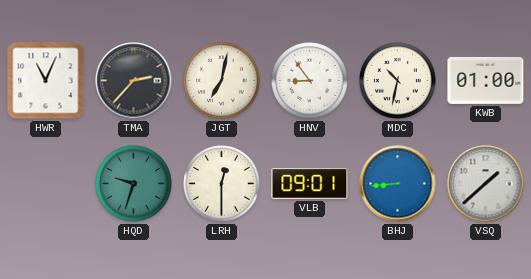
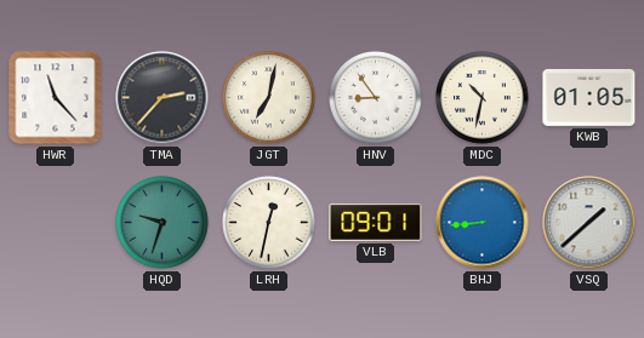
HWR: 11:04 -> 11:23 (56, 98)
KWB: 01:00 -> 01:05 (589, 97)
LRH: 12:30 -> 12:32 (269, 223)
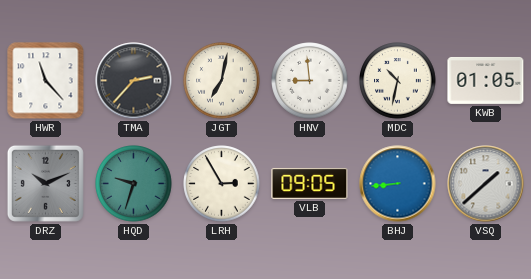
HNV: 8:54 -> 8:59 (310, 81)
DRZ: none -> 10:11 (45, 183)
LRH: 12:32 -> 2:55 (222, 184)
VLB: 09:01 -> 09:05 (310, 183)
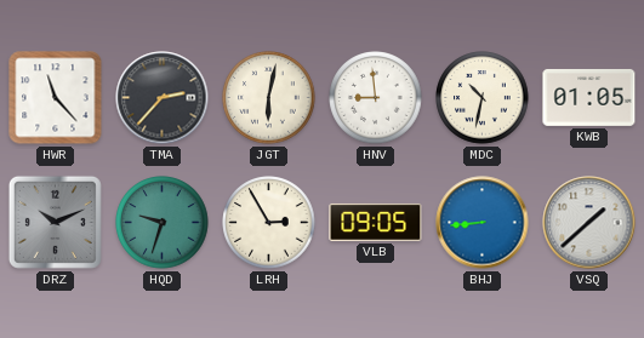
JGT: 7:02 -> 6:02 (269, 98)
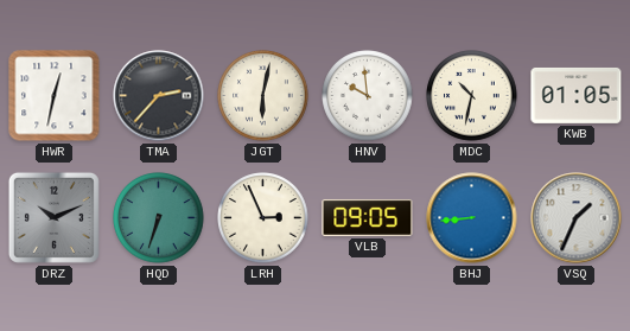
HWR: 11:23 -> 12:32 (55, 96)
HNV: 8:59 -> 9:59 (368, 96)
HQD: 9:33 -> 6:33 (159, 218)
LRH: 2:55 -> 2:56 (263, 218)
VSQ: 1:38 -> 1:34 (577, 218)
